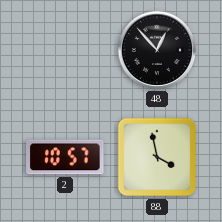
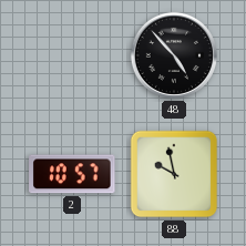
48: 12:53 -> 4:53 (174, 55)
88: 3:58 -> 9:58 (174, 174)
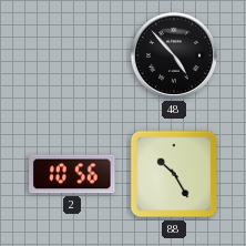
2: 10:57 -> 10:56 (72, 174)
88: 9:58 -> 10:25 (174, 174)
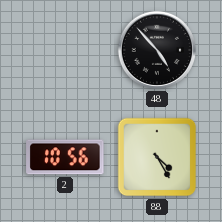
88: 10:25 -> 4:25 (157, 157)
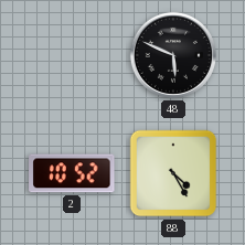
48: 4:53 -> 5:49 (173, 55)
2: 10:56 -> 10:52 (72, 173)
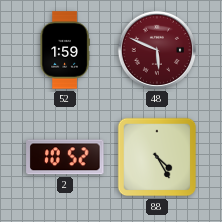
52: none -> 1:59 (65, 50)
48 dial: black -> burgundy (157, 50)
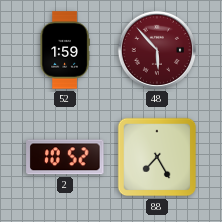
48: 5:49 -> 5:53 (157, 50)
88: 4:25 -> 7:25 (157, 157)
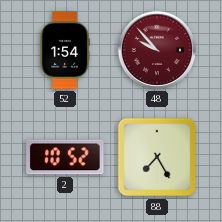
52: 1:59 -> 1:54 (65, 50)
48: 5:53 -> 9:53 (157, 50)
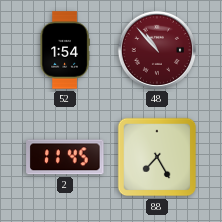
48: 9:53 -> 10:53 (157, 50)
2: 10:52 -> 11:45 (65, 157)
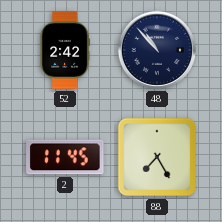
52: 1:54 -> 2:42 (65, 50)
48 dial: burgundy -> navy (157, 50)
